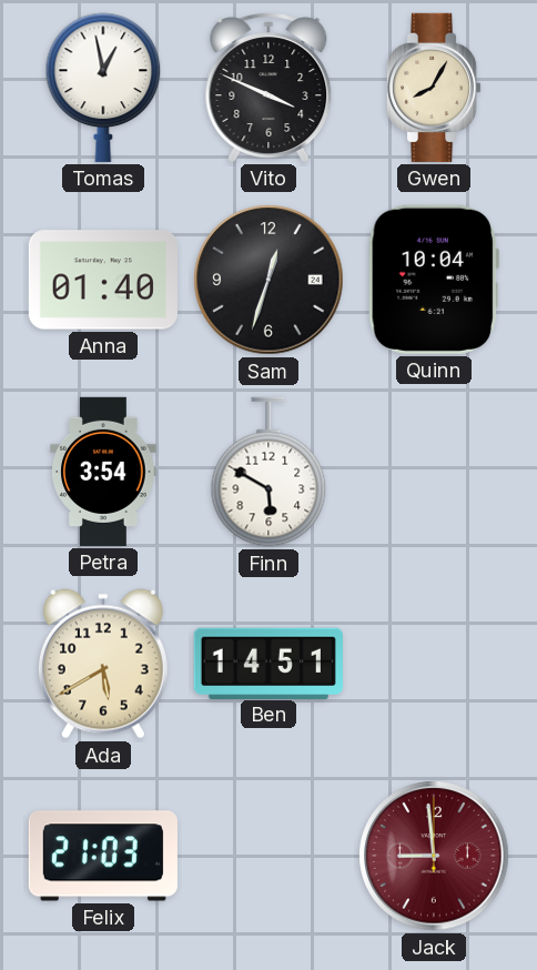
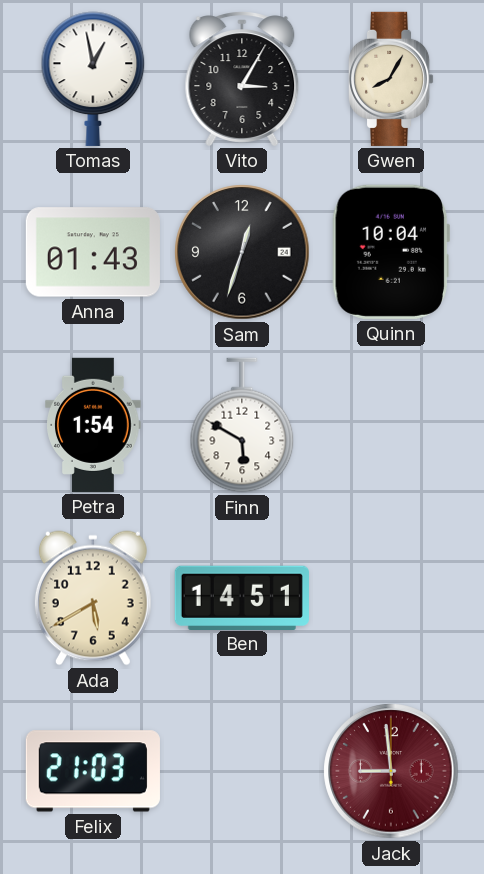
Vito: 3:49 -> 3:05 (242, 79)
Anna: 01:40 -> 01:43 (93, 252)
Petra: 3:54 -> 1:54 (94, 425)
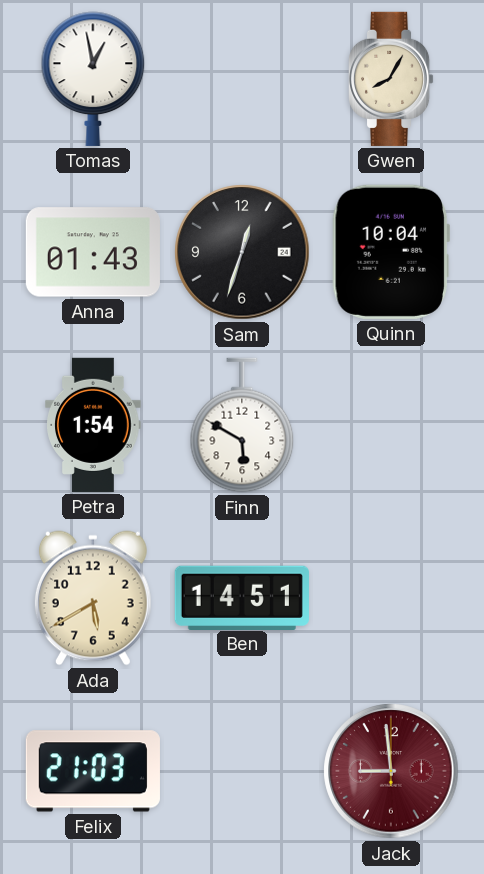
Vito: 3:05 -> none (242, 79)
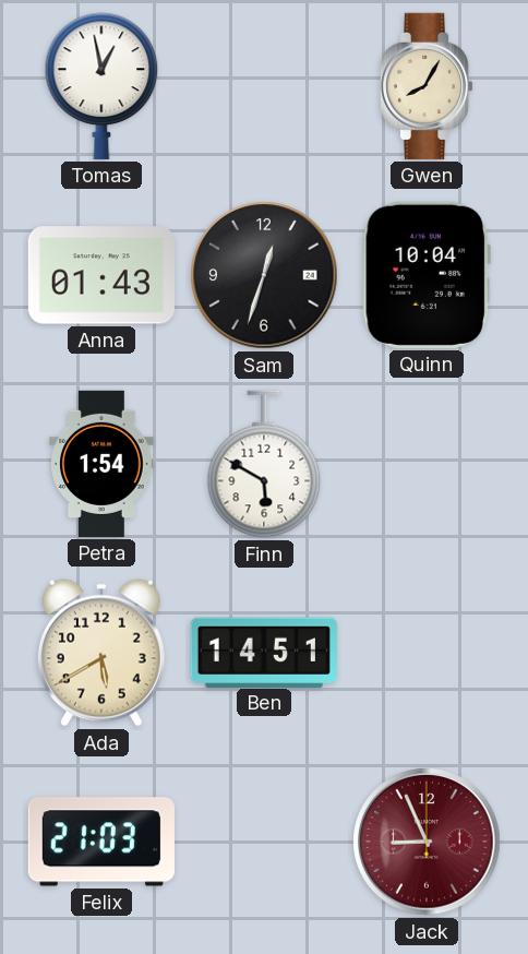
Jack: 8:59 -> 8:56 (427, 842)
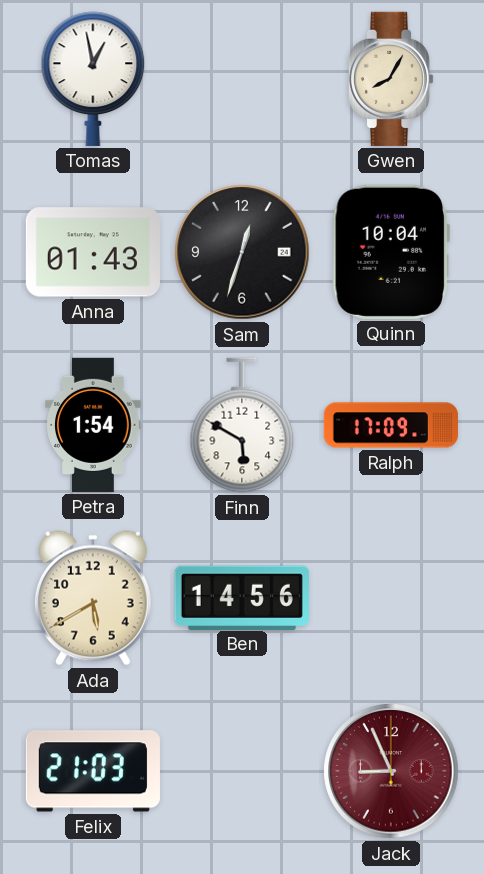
Ralph: none -> 17:09 (391, 425)
Ben: 14:51 -> 14:56 (242, 597)
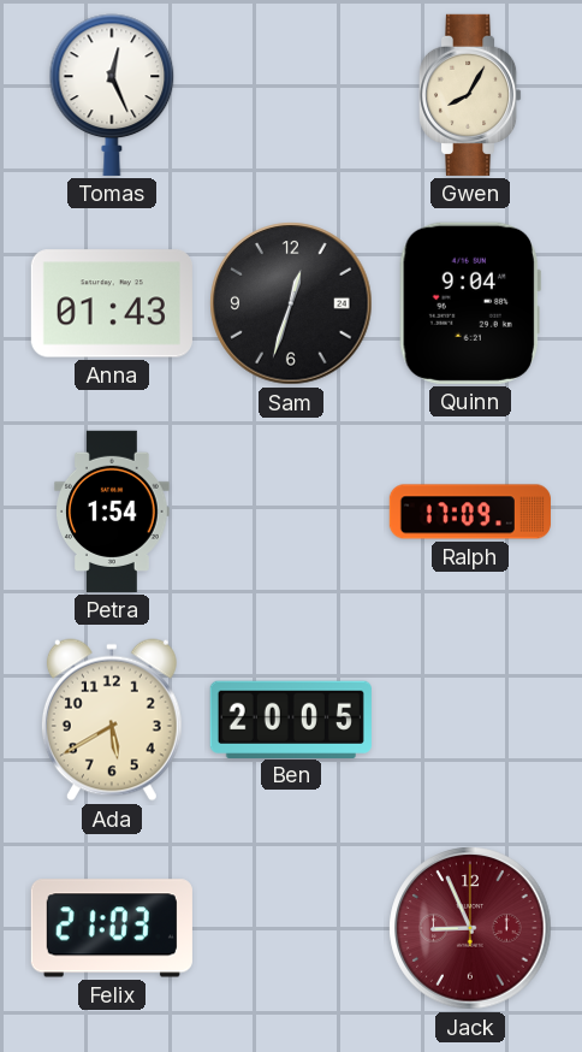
Tomas: 12:58 -> 12:26 (112, 95)
Quinn: 10:04 -> 9:04 (469, 303)
Finn: 5:50 -> none (242, 425)
Ben: 14:56 -> 20:05 (291, 719)
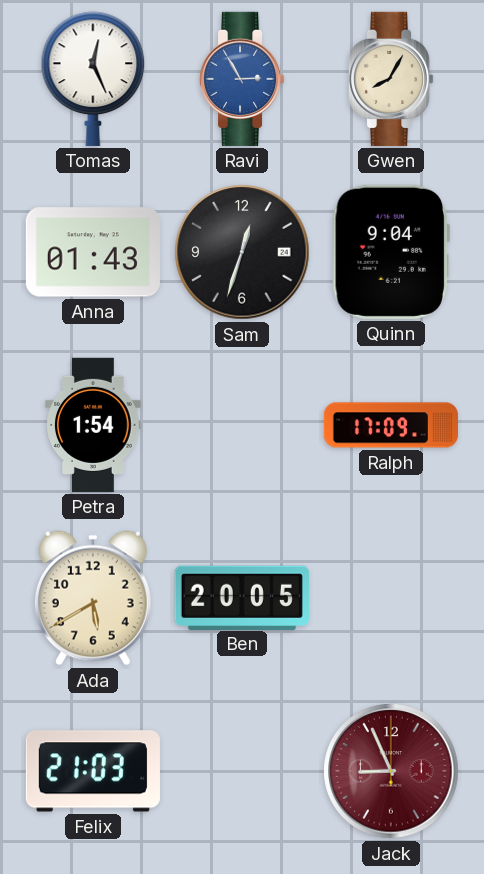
Ravi: none -> 2:55 (242, 79)
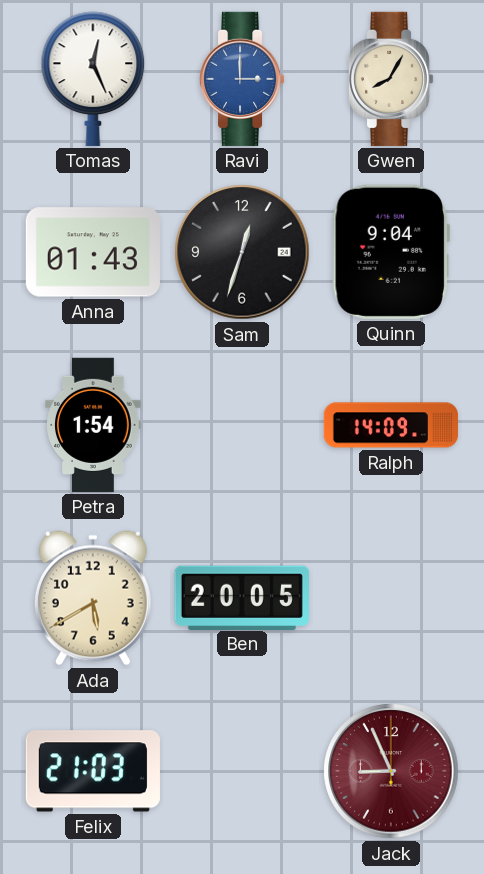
Ravi: 2:55 -> 3:00 (242, 79)
Ralph: 17:09 -> 14:09 (391, 425)
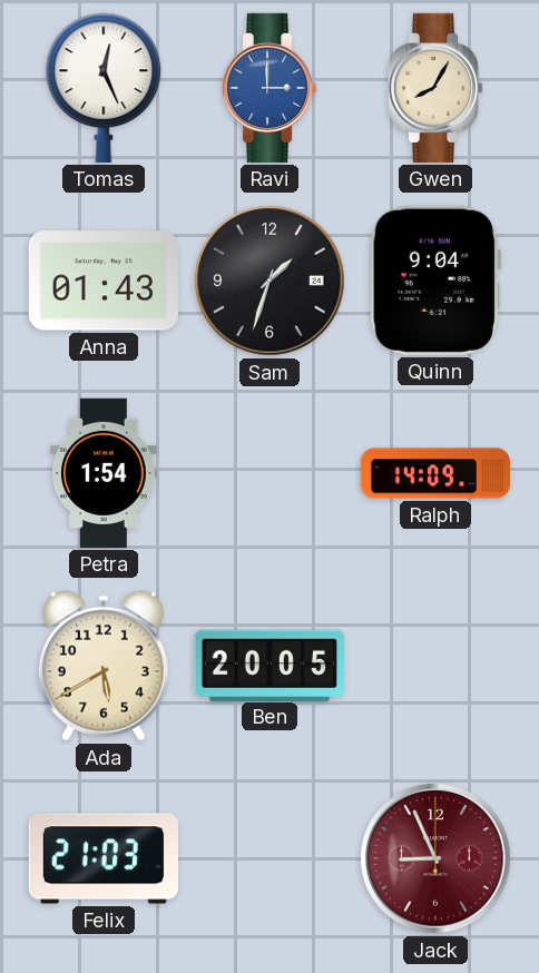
Sam: 12:33 -> 1:33 (269, 281)
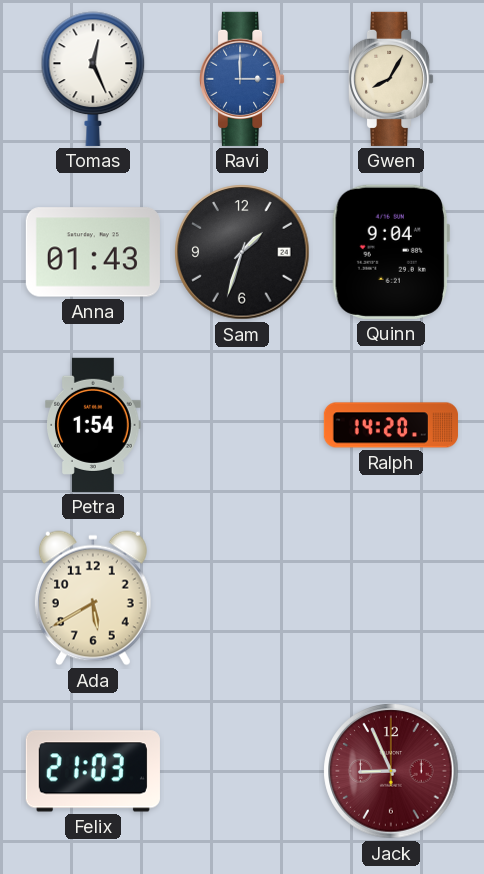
Ralph: 14:09 -> 14:20 (391, 425)
Ben: 20:05 -> none (269, 665)
